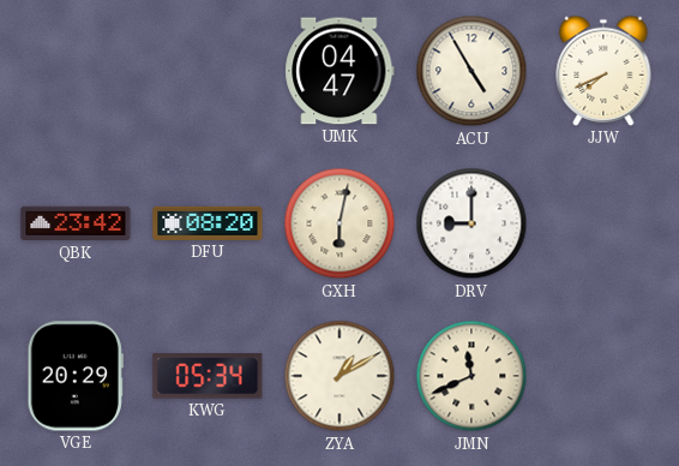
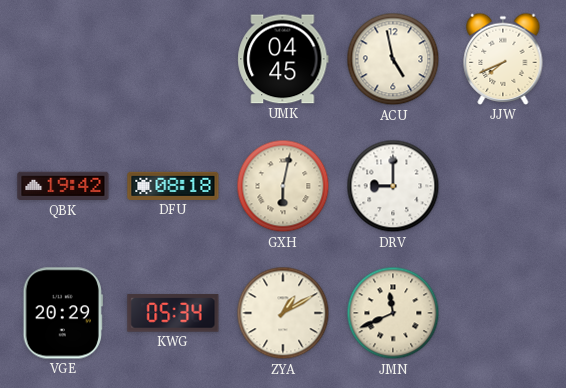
UMK: 04:47 -> 04:45 (283, 59)
ACU: 4:55 -> 4:58 (393, 59)
QBK: 23:42 -> 19:42 (63, 186)
DFU: 08:20 -> 08:18 (173, 186)
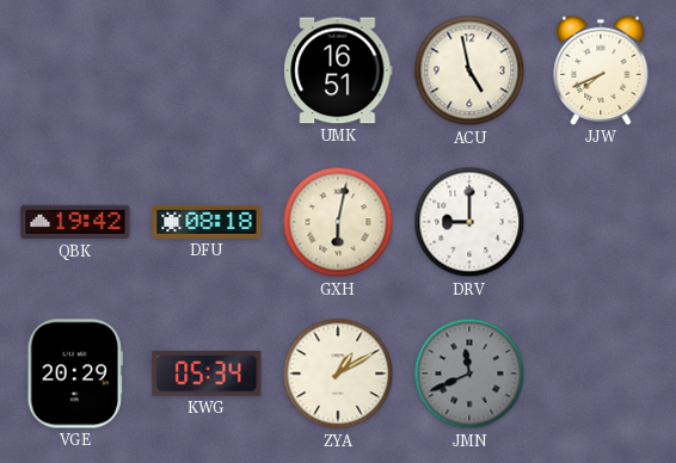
UMK: 04:45 -> 16:51 (338, 70)
JMN dial: cream -> grey (469, 374)
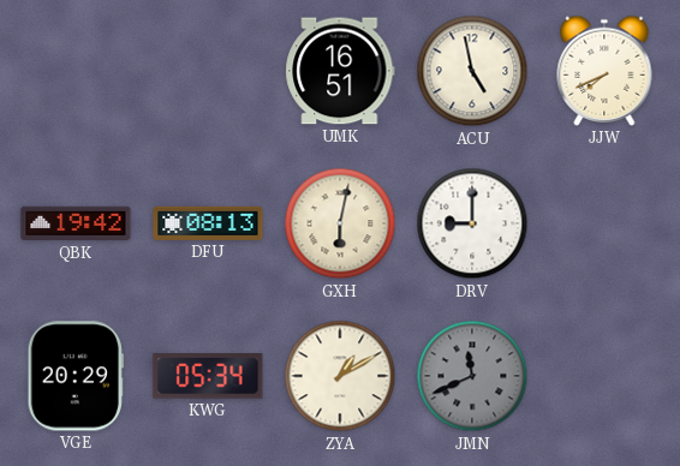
DFU: 08:18 -> 08:13 (208, 223)
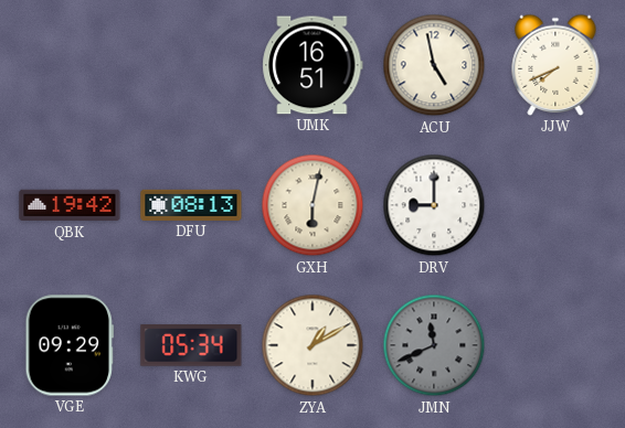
VGE: 20:29 -> 09:29 (70, 345)
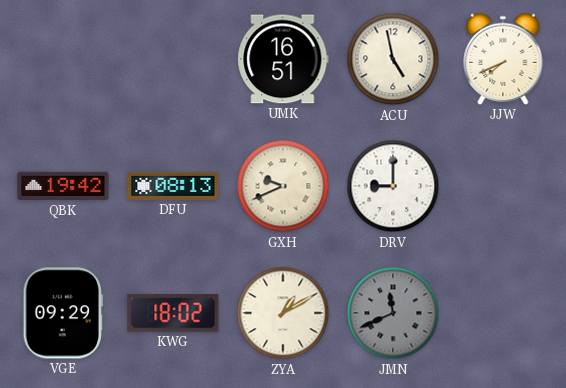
GXH: 6:02 -> 9:41 (283, 186)
KWG: 05:34 -> 18:02 (173, 313)
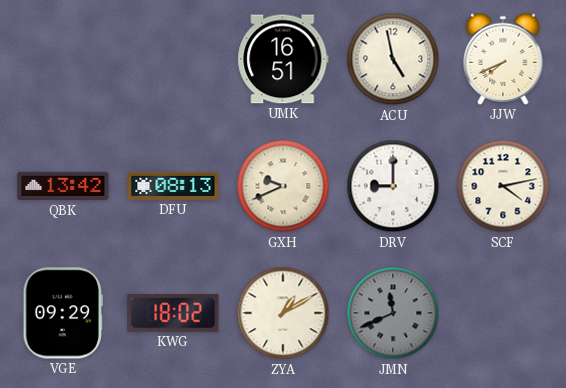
QBK: 19:42 -> 13:42 (63, 186)
SCF: none -> 4:13 (503, 186)
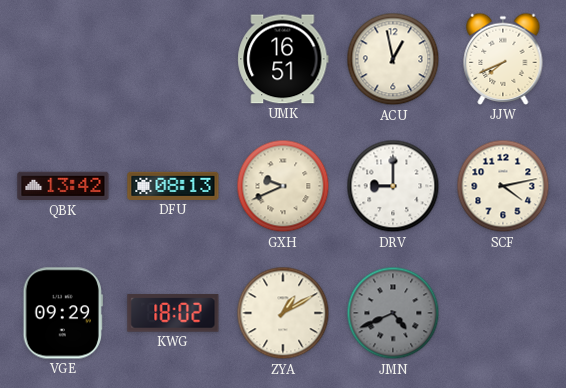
ACU: 4:58 -> 12:58 (393, 59)
JMN: 11:41 -> 4:41 (393, 313)
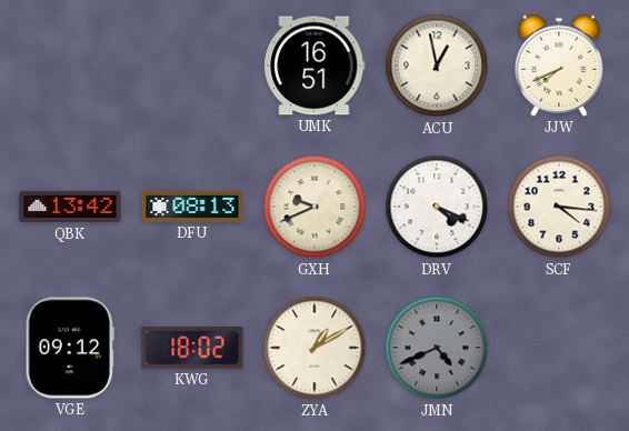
DRV: 9:00 -> 4:19 (437, 207)
SCF: 4:13 -> 4:16 (559, 207)
VGE: 09:29 -> 09:12 (70, 348)
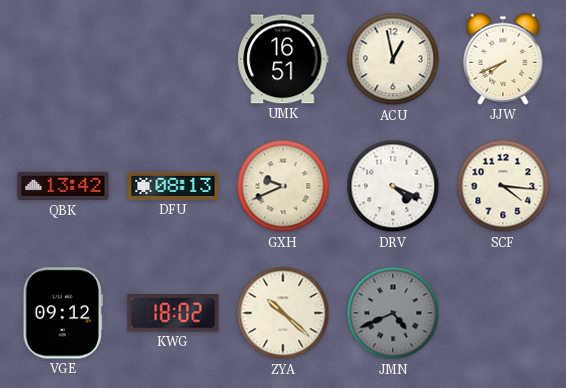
ZYA: 1:10 -> 10:22 (283, 313)
